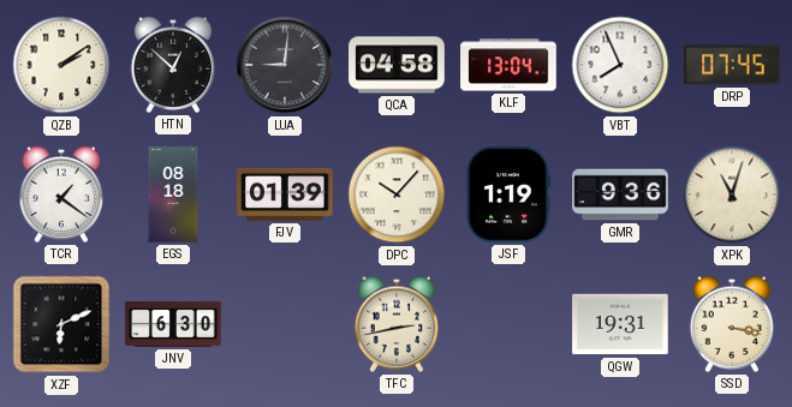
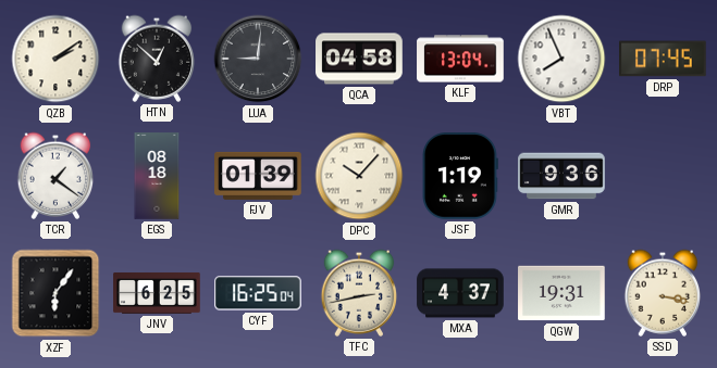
XPK: 11:03 -> none (732, 194)
XZF: 6:11 -> 6:06 (55, 293)
JNV: 6:30 -> 6:25 (157, 293)
CYF: none -> 16:25 (258, 293)
MXA: none -> 4:37 (460, 293)
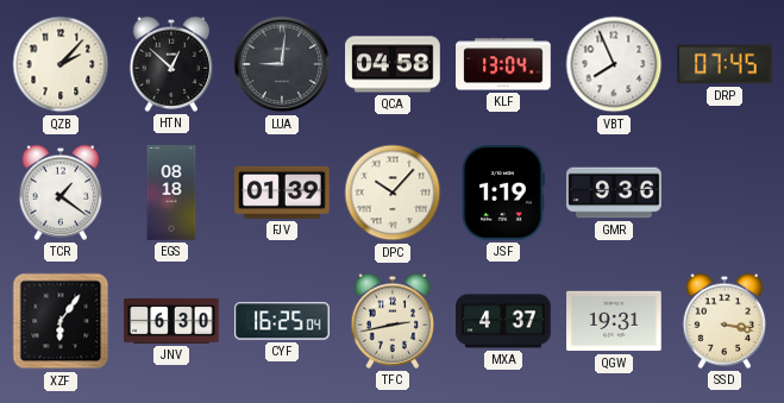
QZB: 2:09 -> 2:07 (61, 64)
JNV: 6:25 -> 6:30 (171, 321)
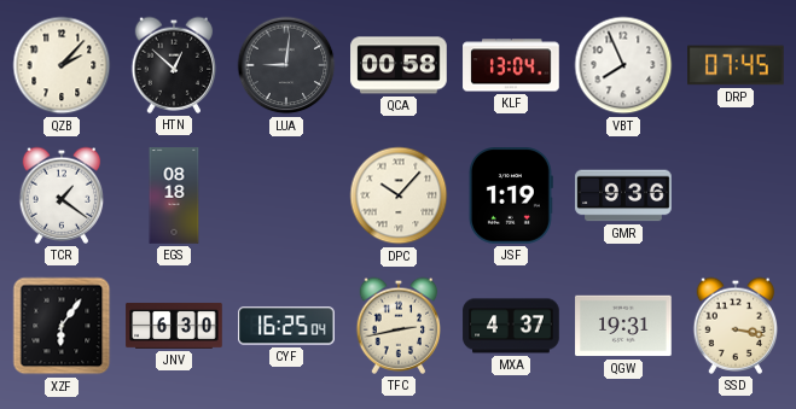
QCA: 04:58 -> 00:58 (399, 65)
FJV: 01:39 -> none (282, 193)
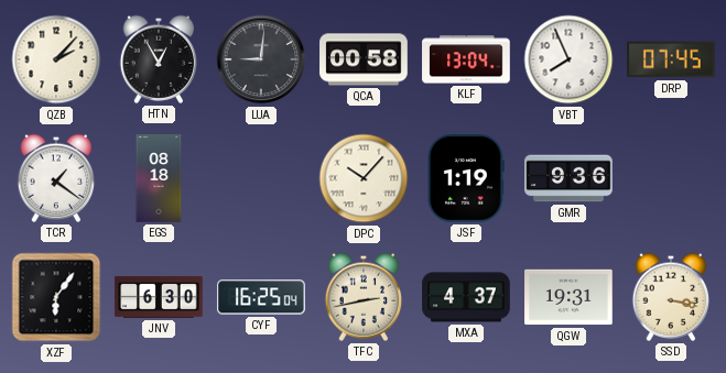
HTN: 12:52 -> 12:55 (159, 59)
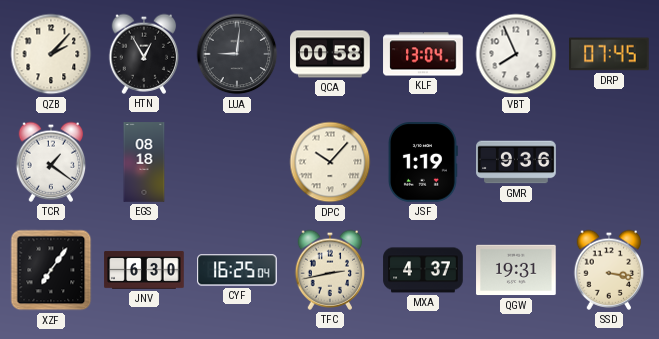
XZF: 6:06 -> 7:06 (51, 270)
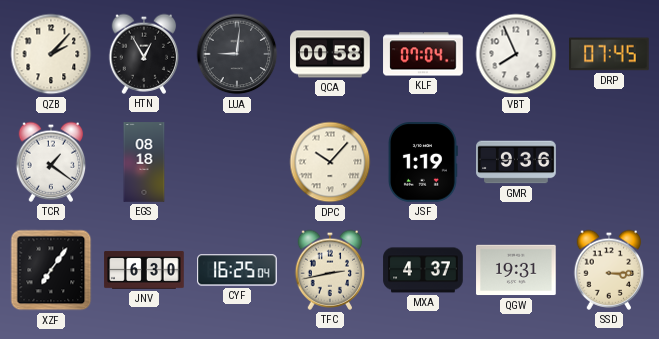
KLF: 13:04 -> 07:04 (423, 54)
SSD: 3:17 -> 3:15 (609, 270)
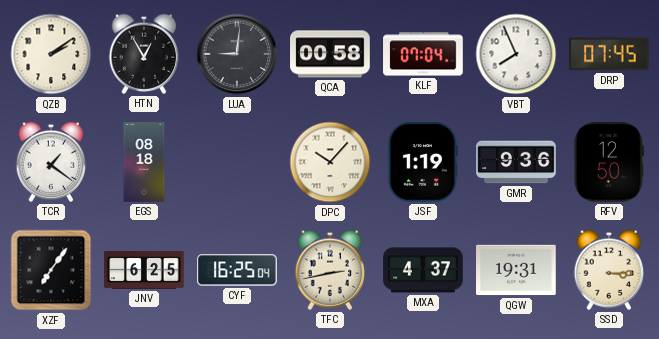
QZB: 2:07 -> 2:09 (51, 54)
RFV: none -> 12:50 (609, 162)
JNV: 6:30 -> 6:25 (144, 270)
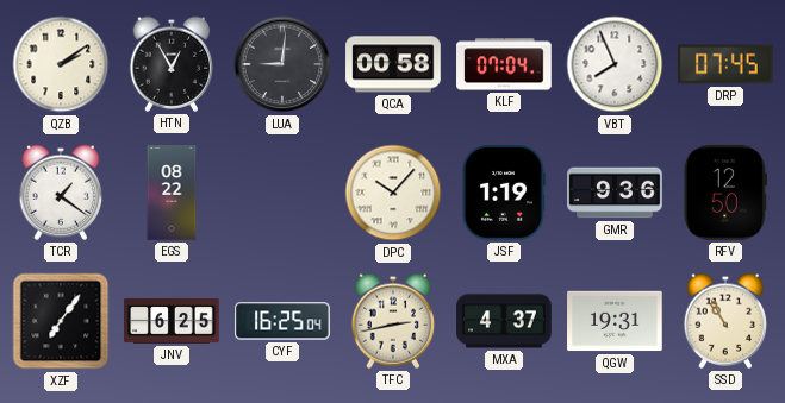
EGS: 08:18 -> 08:22 (172, 193)
SSD: 3:15 -> 10:55 (725, 321)
